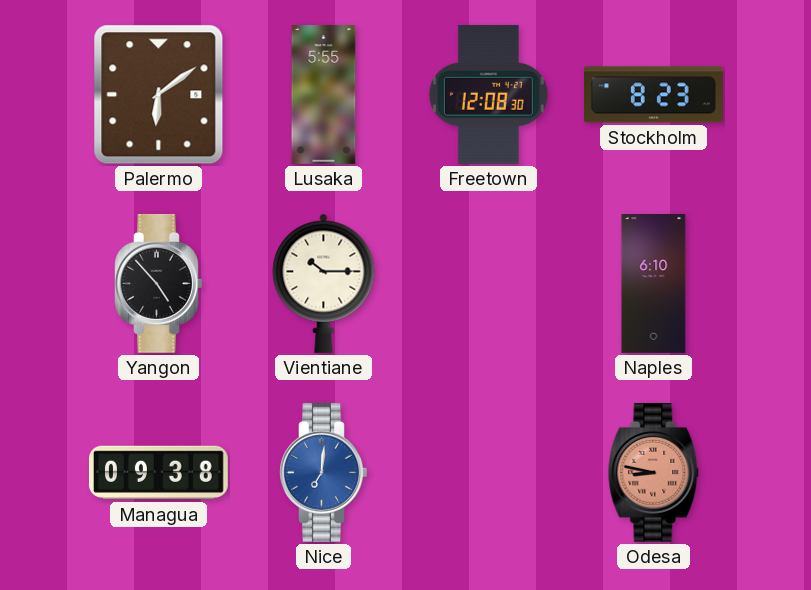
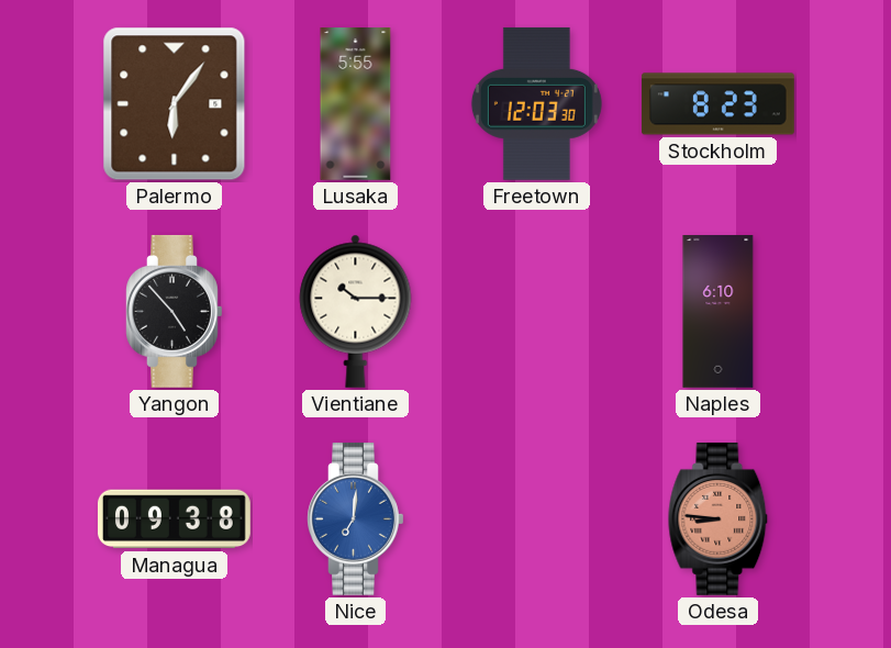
Palermo: 6:09 -> 6:06 (175, 104)
Freetown: 12:08 -> 12:03 (536, 103)
Odesa: 8:47 -> 8:46 (719, 518)
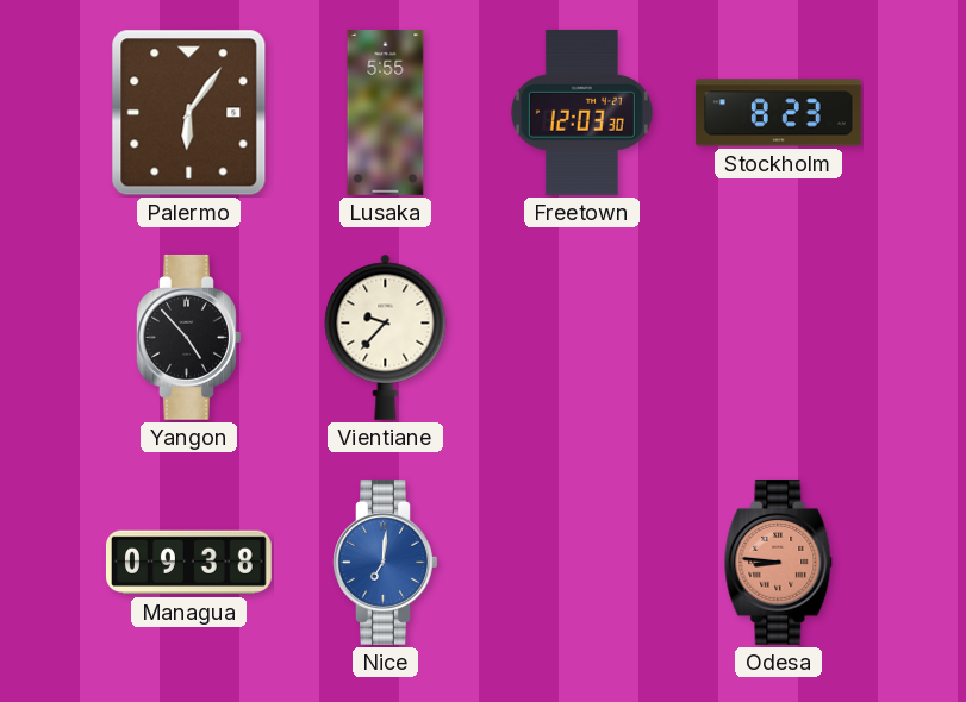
Vientiane: 10:15 -> 9:37 (386, 337)
Naples: 6:10 -> none (719, 312)
